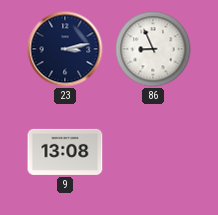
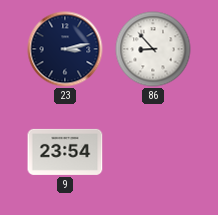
86: 8:56 -> 8:53 (153, 49)
9: 13:08 -> 23:54 (65, 152)
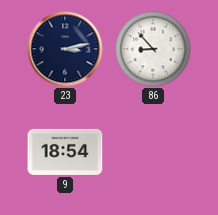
9: 23:54 -> 18:54 (65, 152)
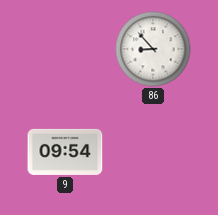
23: 3:13 -> none (65, 49)
9: 18:54 -> 09:54 (65, 152)
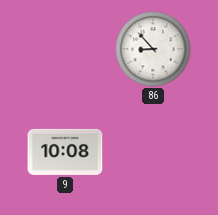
9: 09:54 -> 10:08 (65, 152)
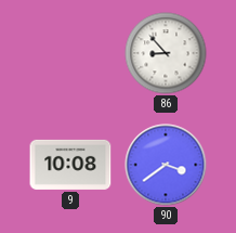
90: none -> 3:39 (166, 165)
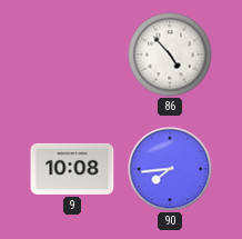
86: 8:53 -> 4:53 (170, 54)
90: 3:39 -> 7:44 (170, 169)
